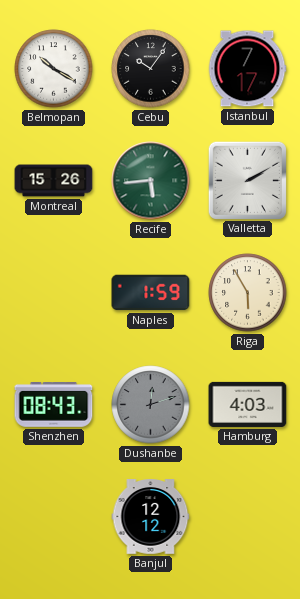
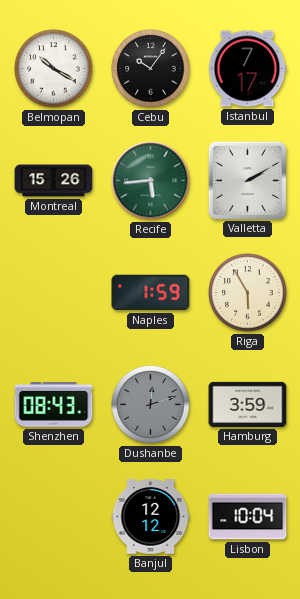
Hamburg: 4:03 -> 3:59 (248, 404)
Lisbon: none -> 10:04 (248, 517)
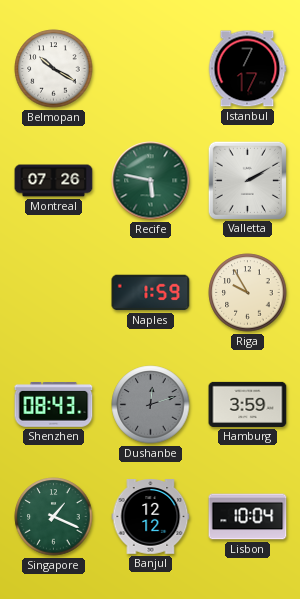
Cebu: 10:06 -> none (151, 69)
Montreal: 15:26 -> 07:26 (54, 181)
Recife: 5:44 -> 5:47 (151, 181)
Riga: 5:55 -> 9:55 (248, 293)
Singapore: none -> 1:19 (54, 517)
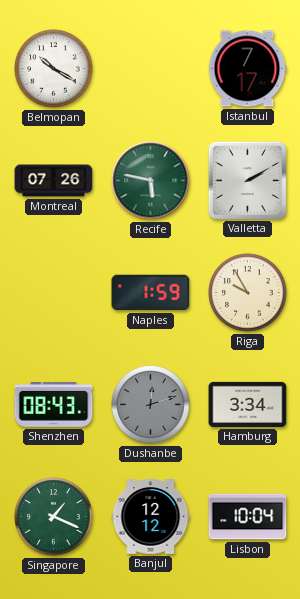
Hamburg: 3:59 -> 3:34 (248, 404)
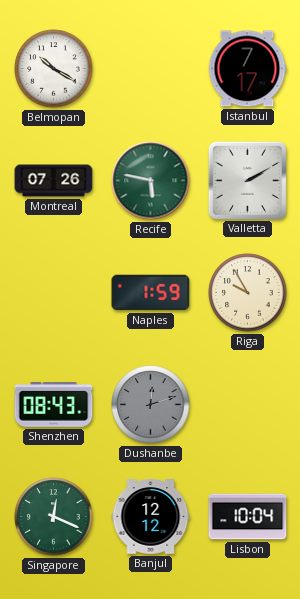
Hamburg: 3:34 -> none (248, 404)
Singapore: 1:19 -> 12:19 (54, 517)
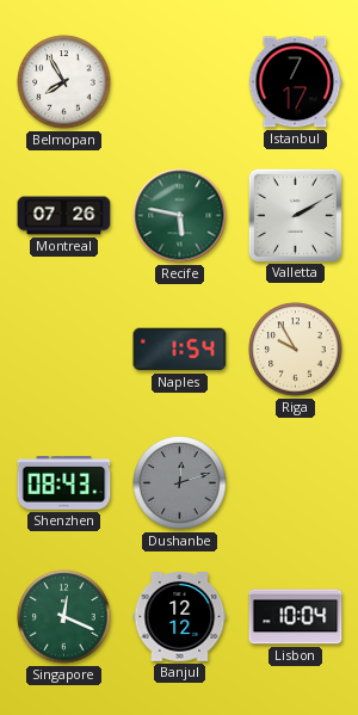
Belmopan: 10:20 -> 7:55 (64, 82)
Naples: 1:59 -> 1:54 (180, 350)
